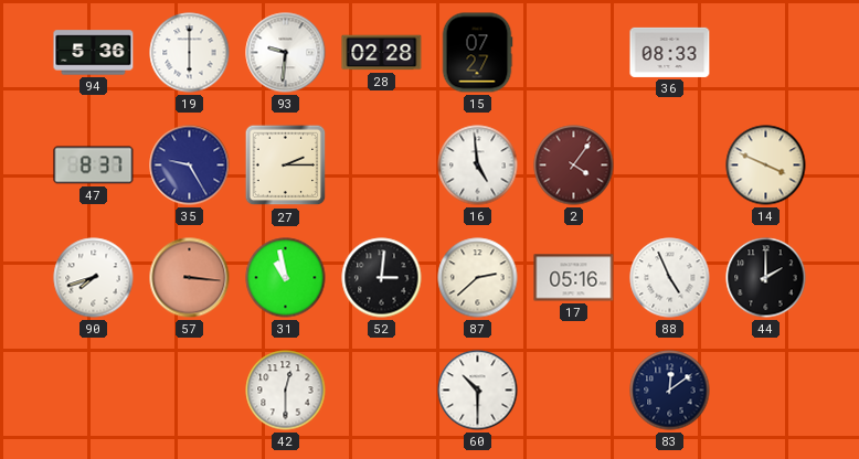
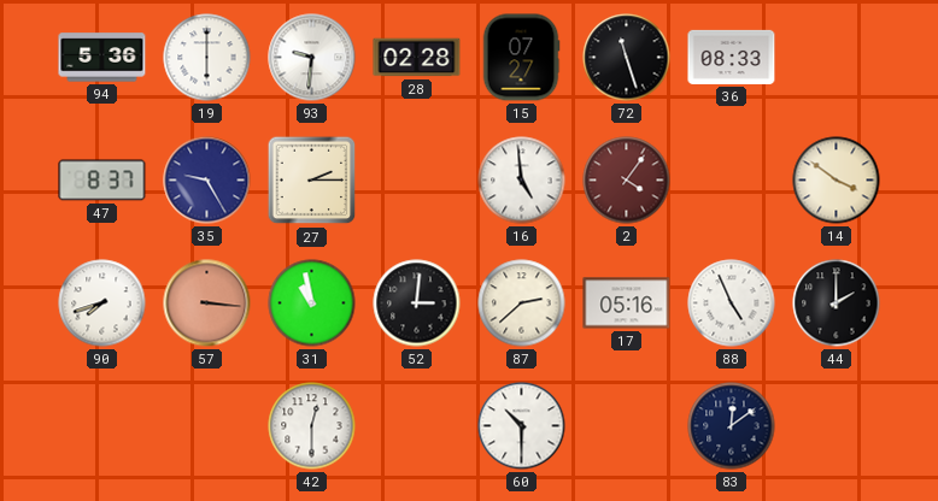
72: none -> 11:27 (627, 58)
14: 3:49 -> 3:51 (837, 181)
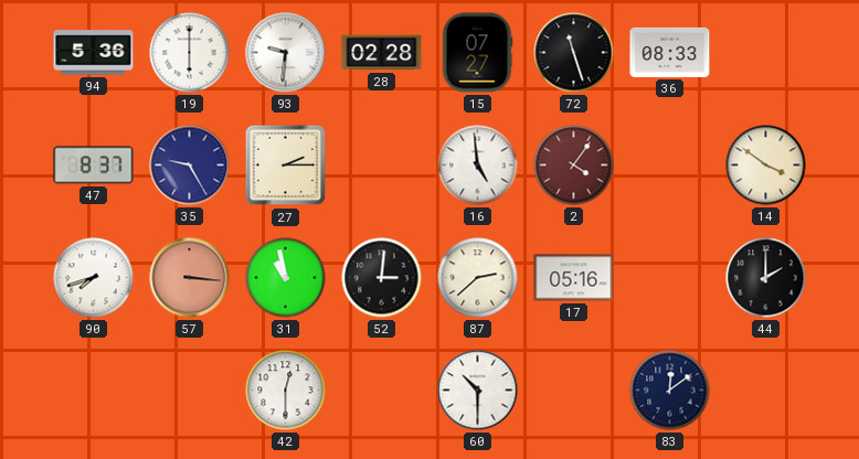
88: 4:56 -> none (732, 303)
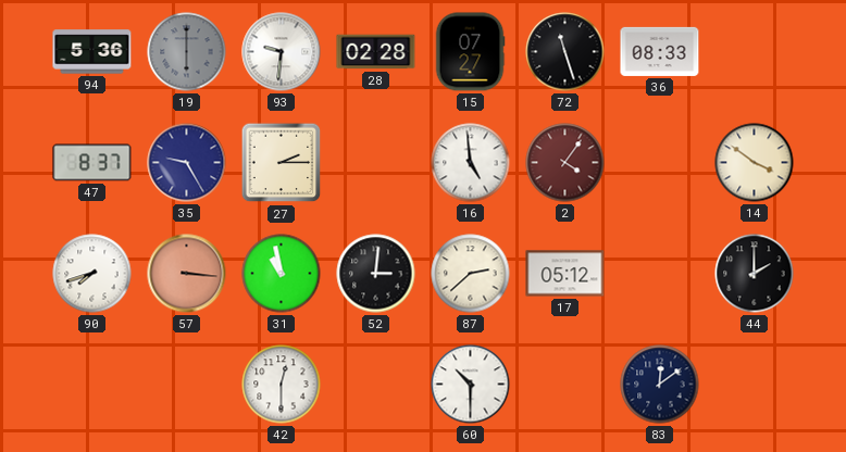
19 dial: white -> grey (187, 52)
17: 05:16 -> 05:12 (565, 274)
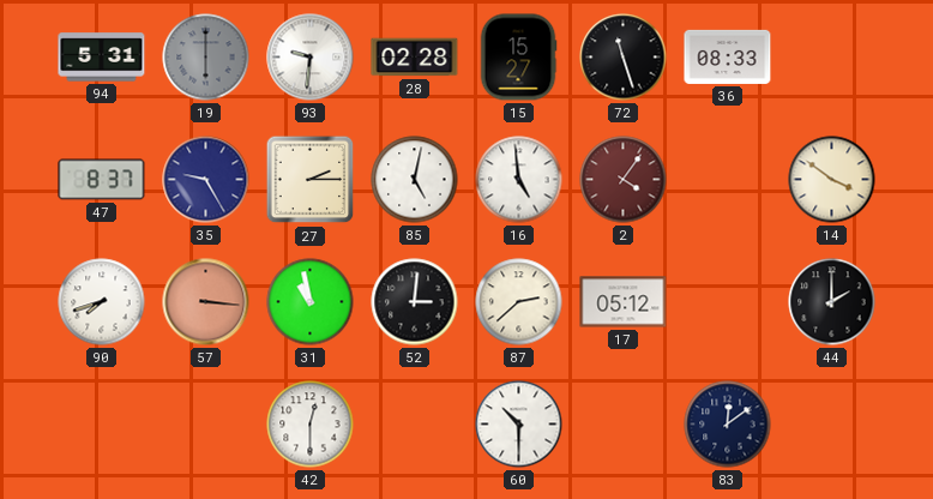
94: 5:36 -> 5:31 (102, 58)
15: 07:27 -> 15:27 (518, 58)
85: none -> 5:02 (415, 180)
